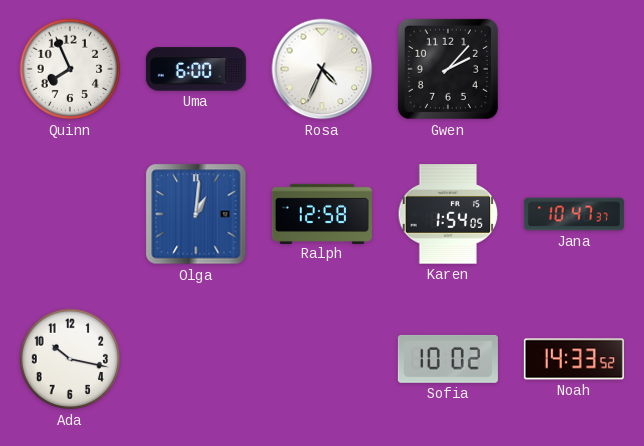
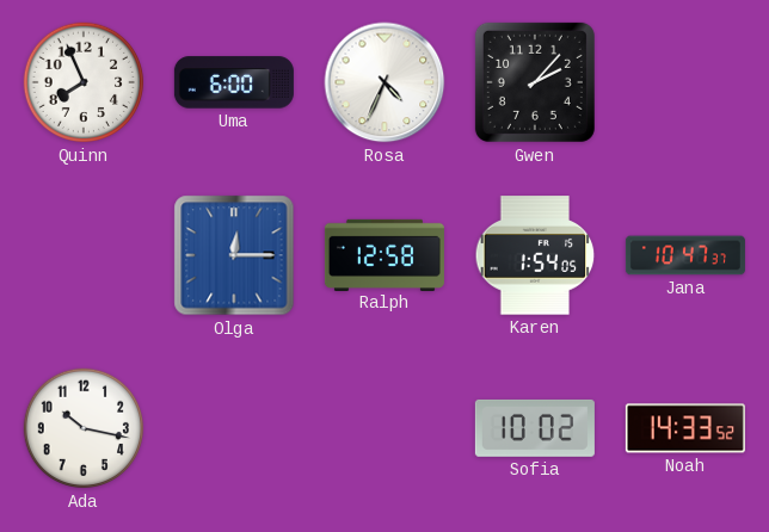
Olga: 1:01 -> 12:15 (234, 255)
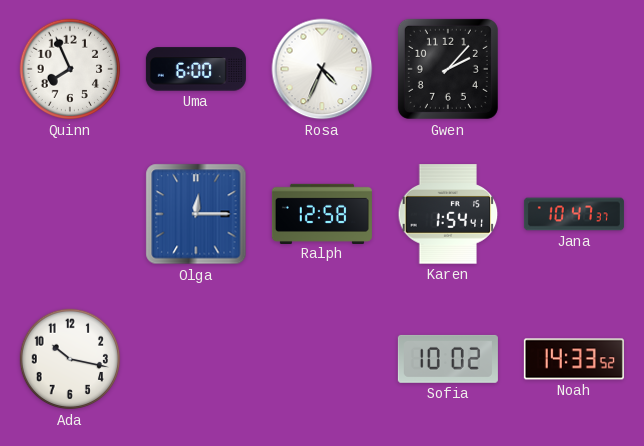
Karen: 1:54:05 -> 1:54:41 (448, 214)
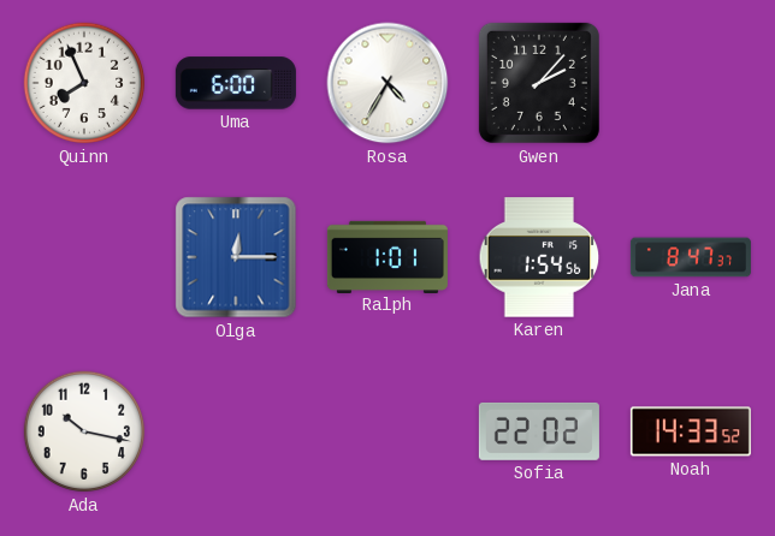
Rosa: 4:34 -> 4:35 (387, 83)
Ralph: 12:58 -> 1:01 (387, 256)
Karen: 1:54:41 -> 1:54:56 (539, 257)
Jana: 10:47 -> 8:47 (691, 257)
Sofia: 10:02 -> 22:02 (539, 431)
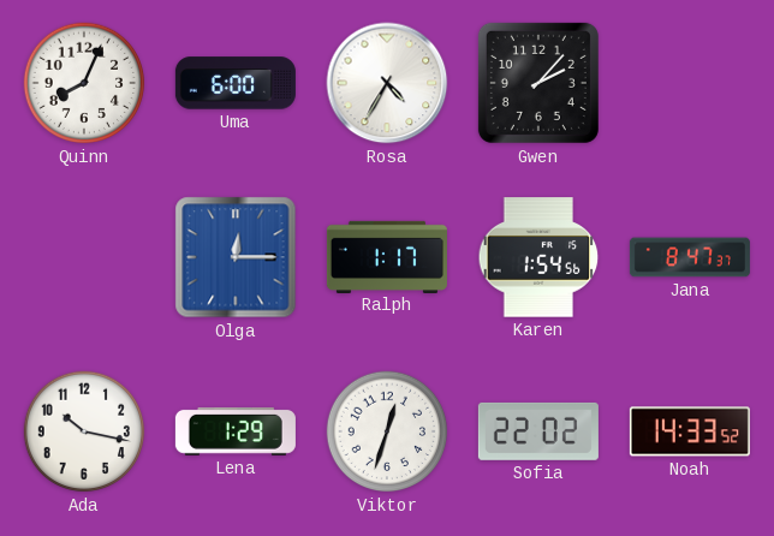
Quinn: 7:56 -> 8:04 (84, 83)
Ralph: 1:01 -> 1:17 (387, 256)
Lena: none -> 1:29 (236, 431)
Viktor: none -> 12:33 (387, 431)
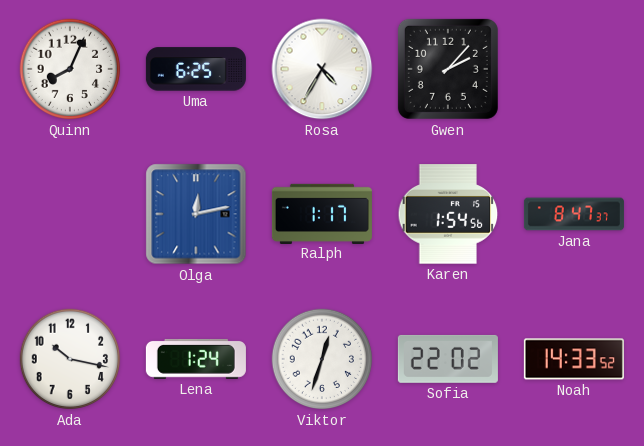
Uma: 6:00 -> 6:25 (196, 69)
Olga: 12:15 -> 12:13 (196, 214)
Lena: 1:29 -> 1:24 (196, 359)
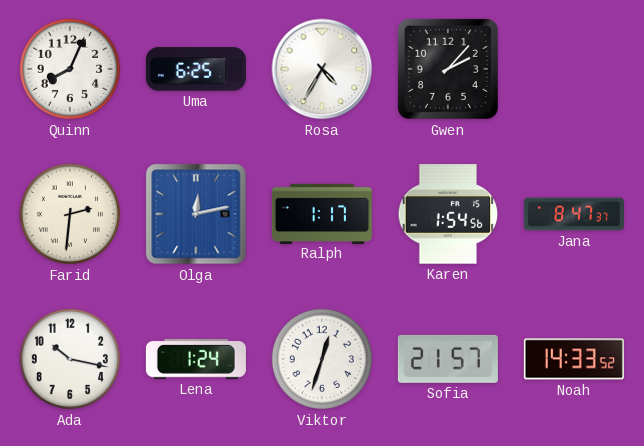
Farid: none -> 2:31 (70, 214)
Sofia: 22:02 -> 21:57 (448, 359)
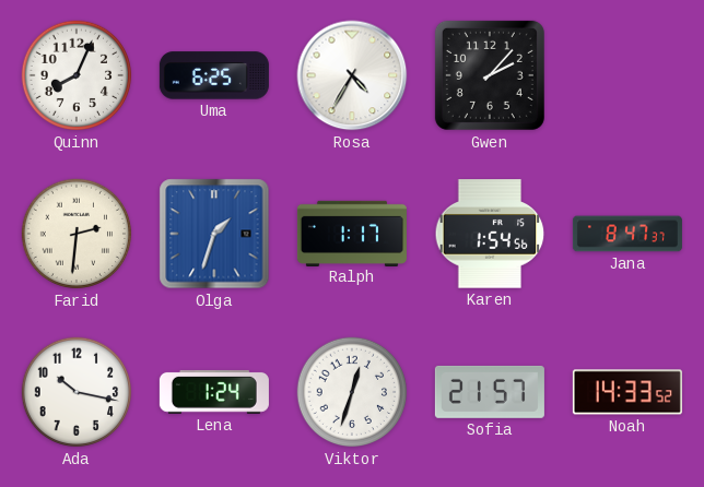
Olga: 12:13 -> 1:33 (214, 234)
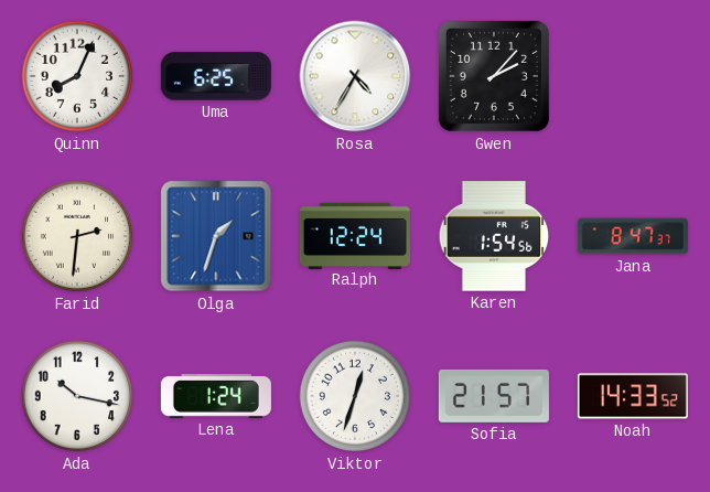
Ralph: 1:17 -> 12:24 (355, 235)
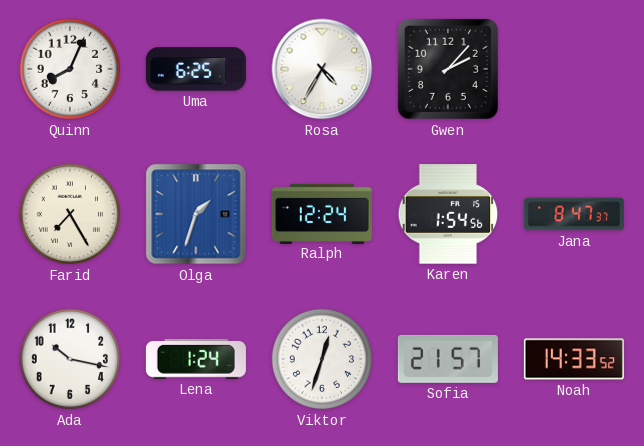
Farid: 2:31 -> 7:25 (70, 214)
